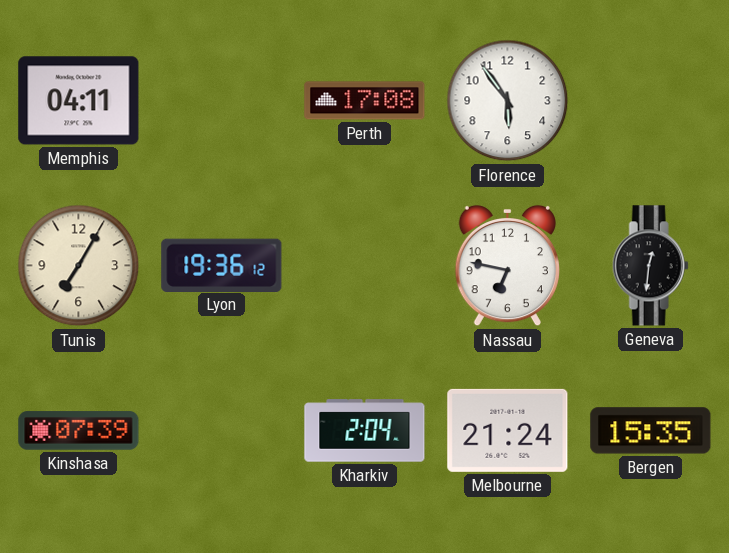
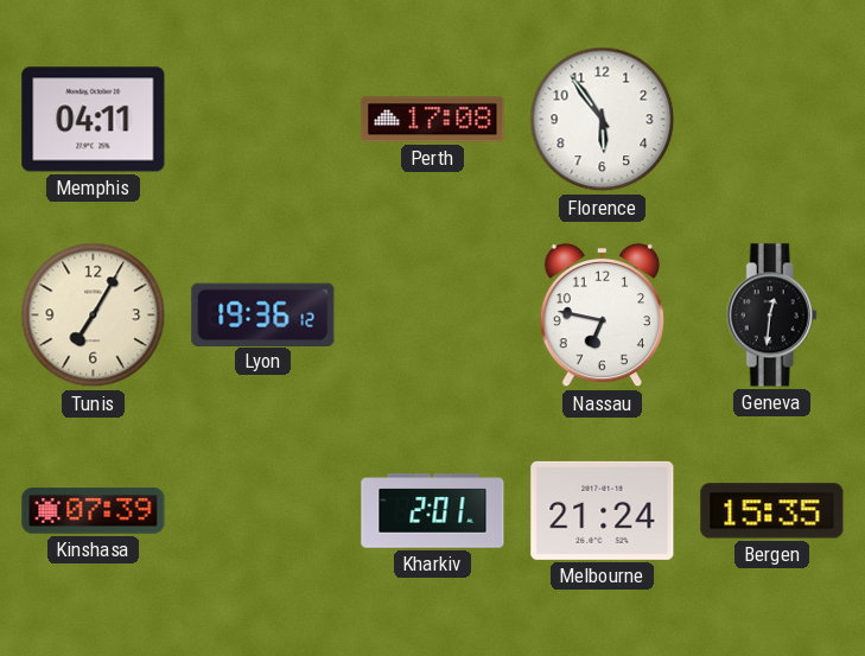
Kharkiv: 2:04 -> 2:01 (433, 511)
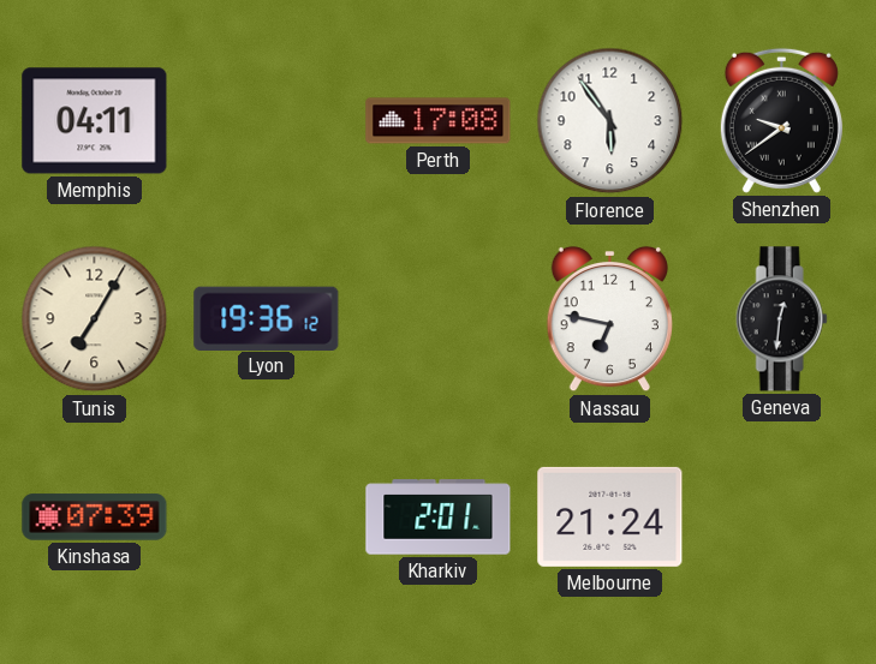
Shenzhen: none -> 9:39 (781, 120)
Bergen: 15:35 -> none (772, 511)
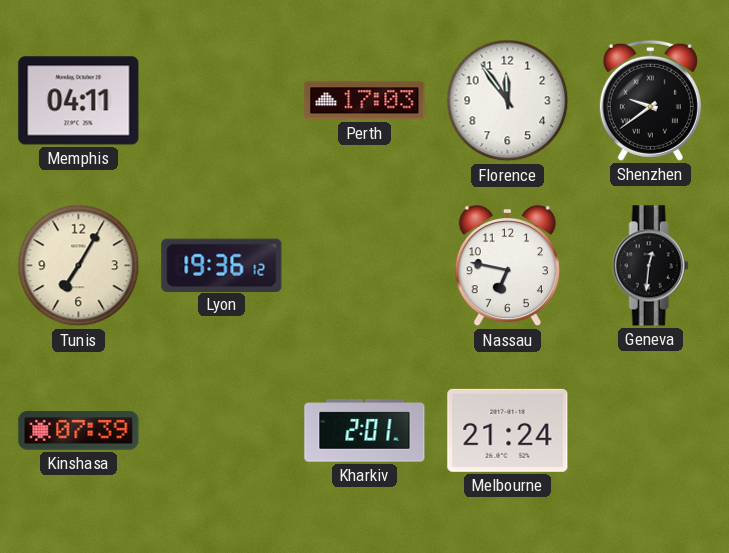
Perth: 17:08 -> 17:03 (365, 101)
Florence: 5:54 -> 11:54 (508, 101)
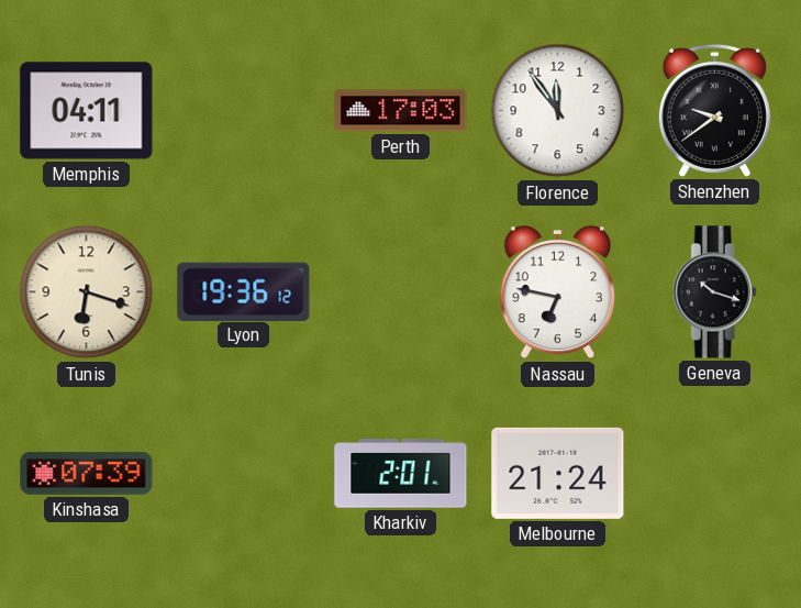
Tunis: 7:05 -> 6:18 (87, 292)
Geneva: 12:31 -> 10:18 (714, 292)
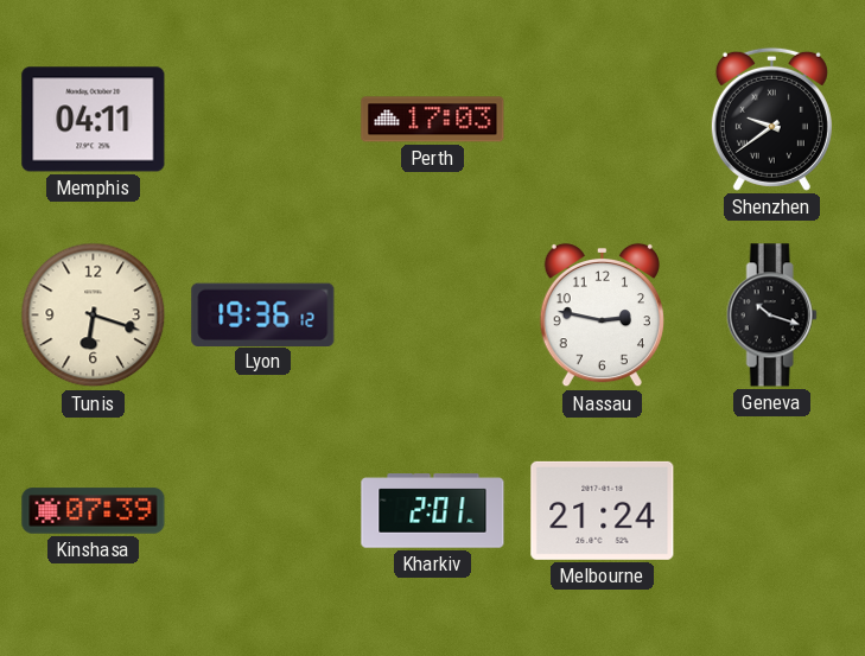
Florence: 11:54 -> none (558, 111)
Nassau: 6:47 -> 2:47 (602, 316)
